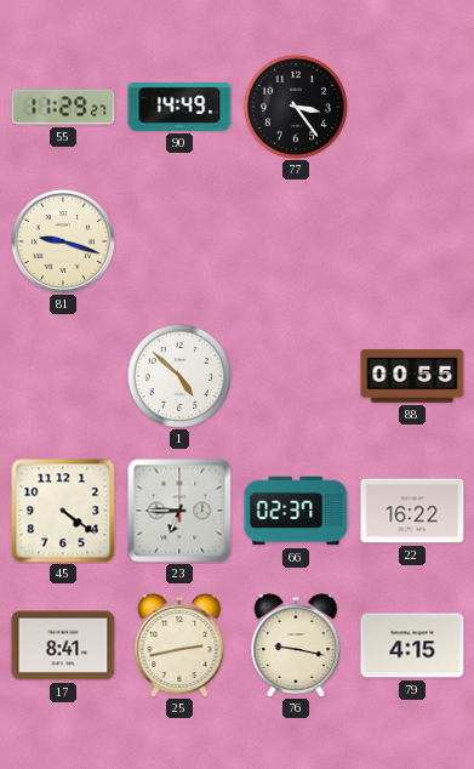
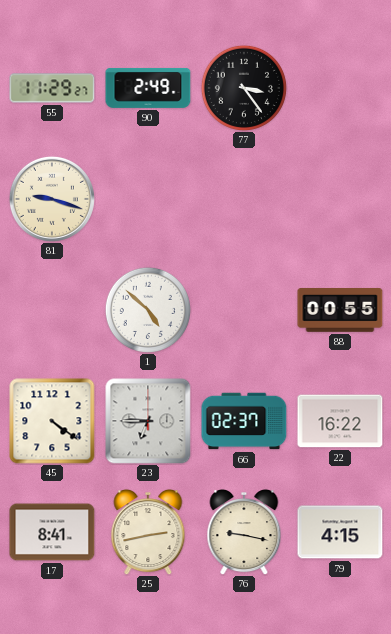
90: 14:49 -> 2:49 (148, 88)
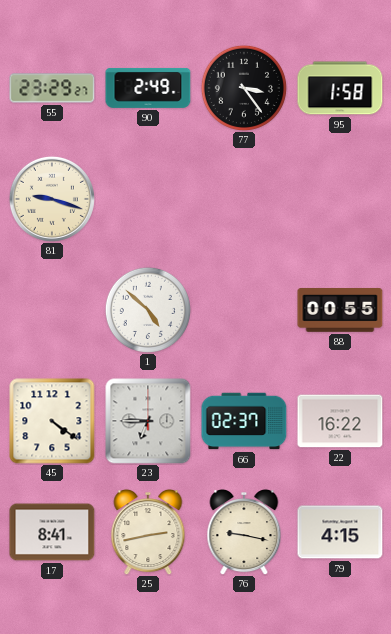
55: 11:29 -> 23:29 (52, 88)
95: none -> 1:58 (340, 88)
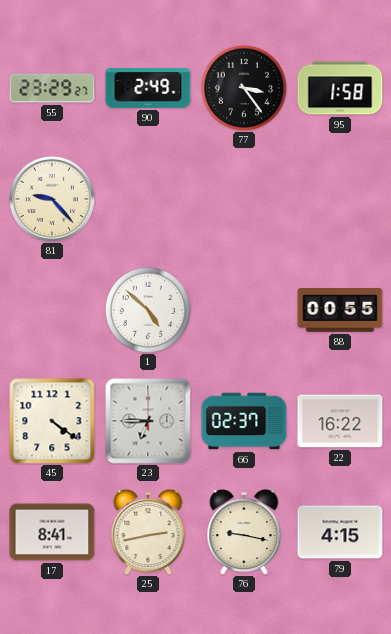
81: 9:18 -> 9:23 (52, 199)
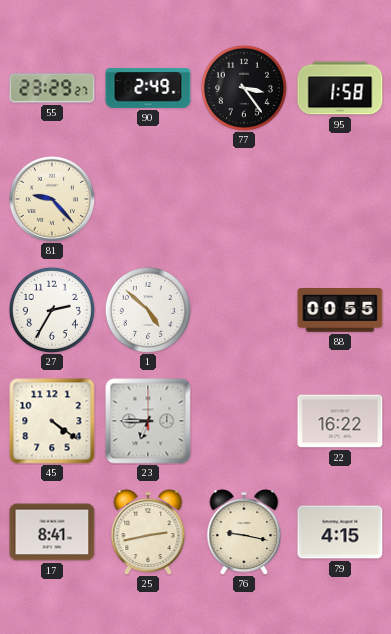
27: none -> 2:35 (52, 310)
66: 02:37 -> none (244, 421)
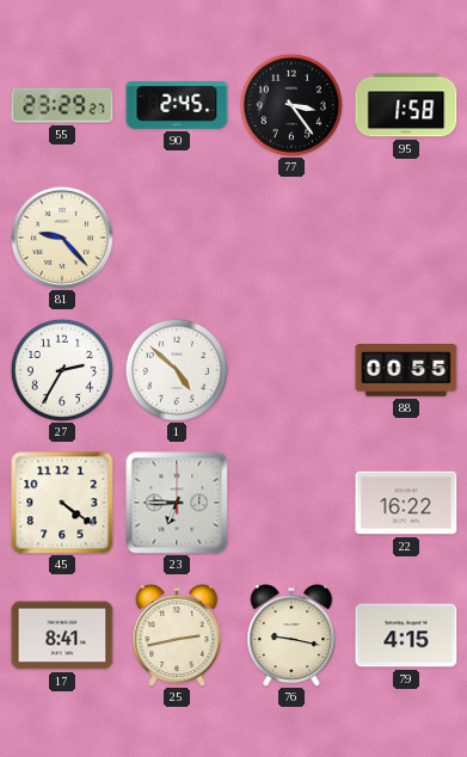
90: 2:49 -> 2:45 (177, 105)
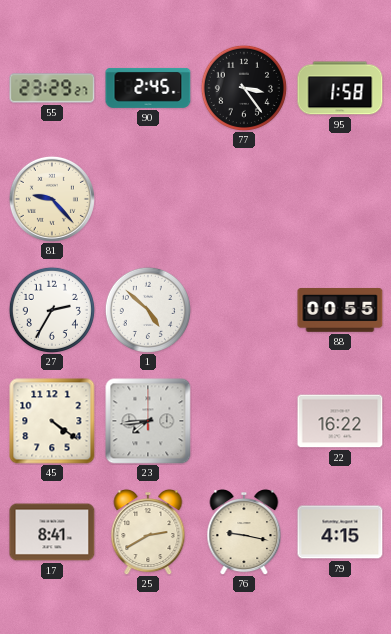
23: 6:45 -> 7:44 (148, 421)
25: 2:43 -> 2:40 (148, 533)
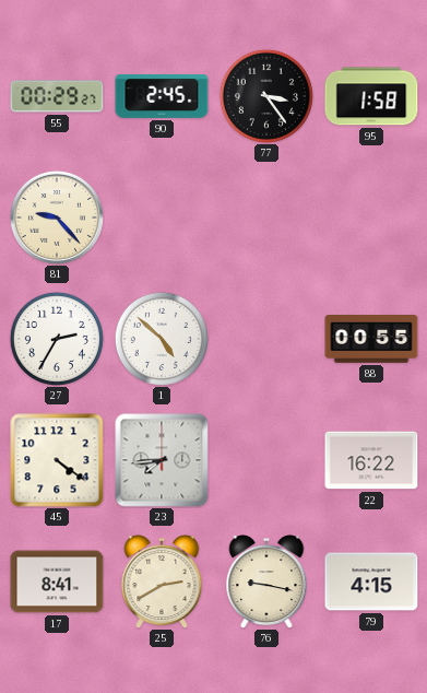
55: 23:29 -> 00:29 (57, 96)
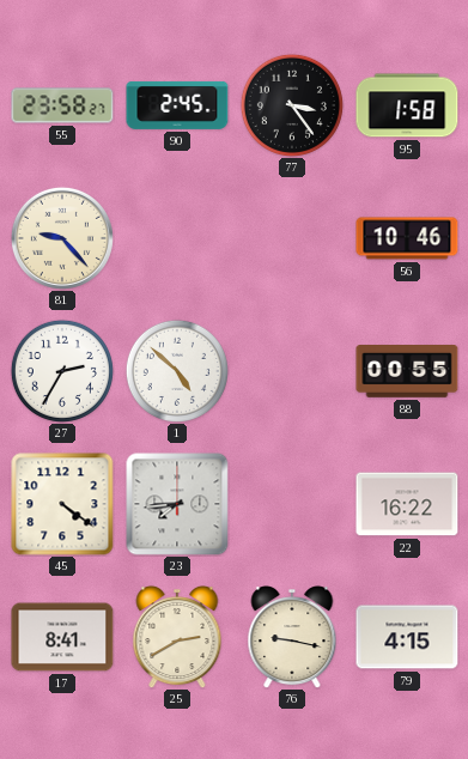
55: 00:29 -> 23:58 (62, 105)
56: none -> 10:46 (407, 238)
